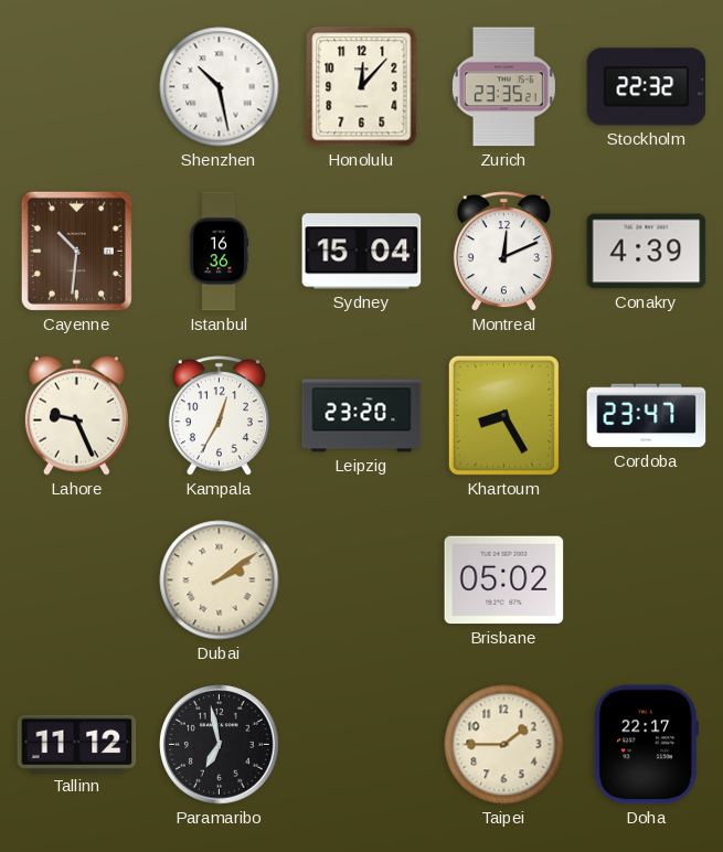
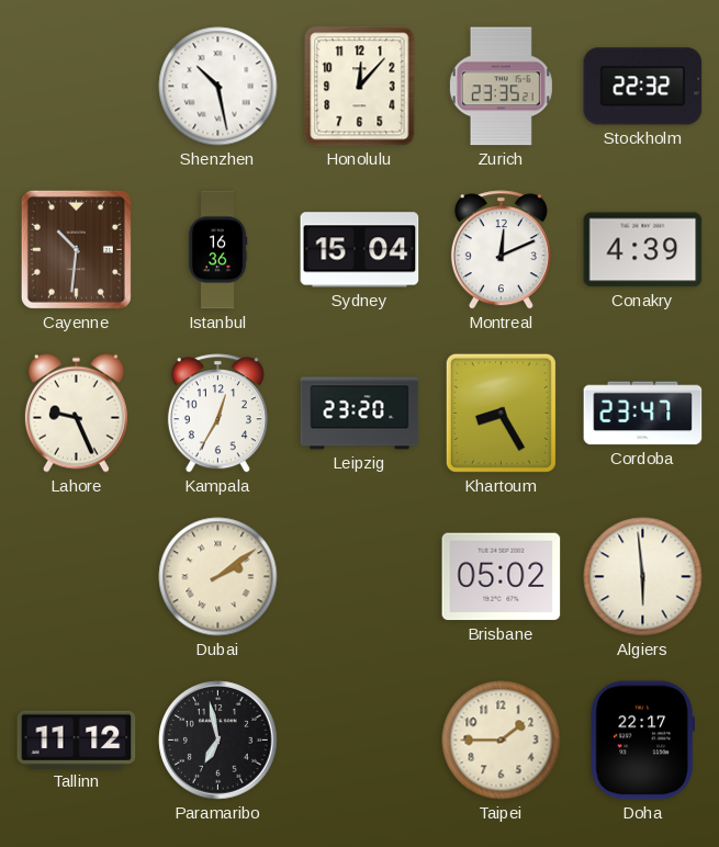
Algiers: none -> 5:59 (643, 577)
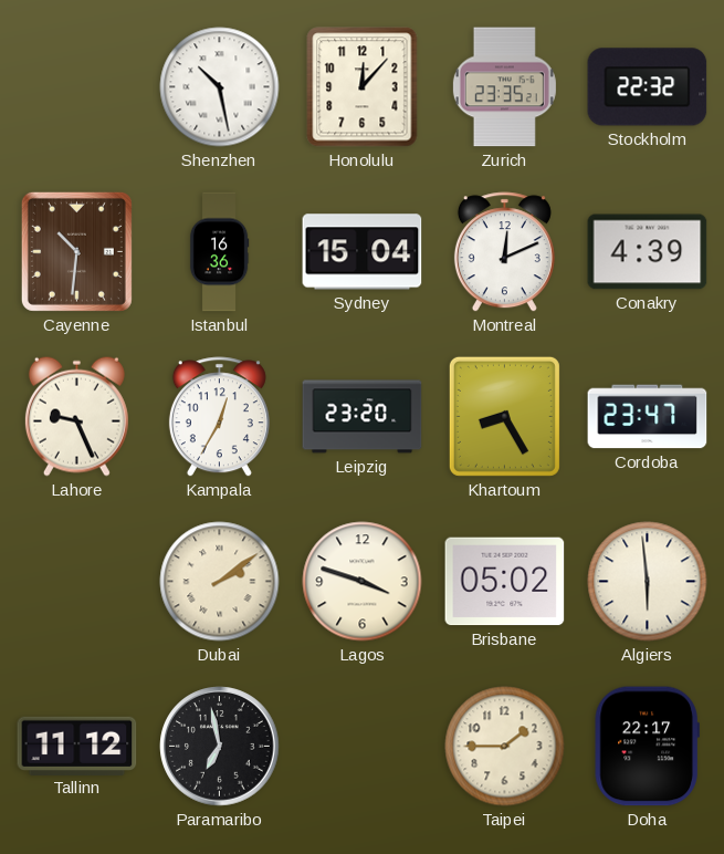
Lagos: none -> 3:48 (363, 582)
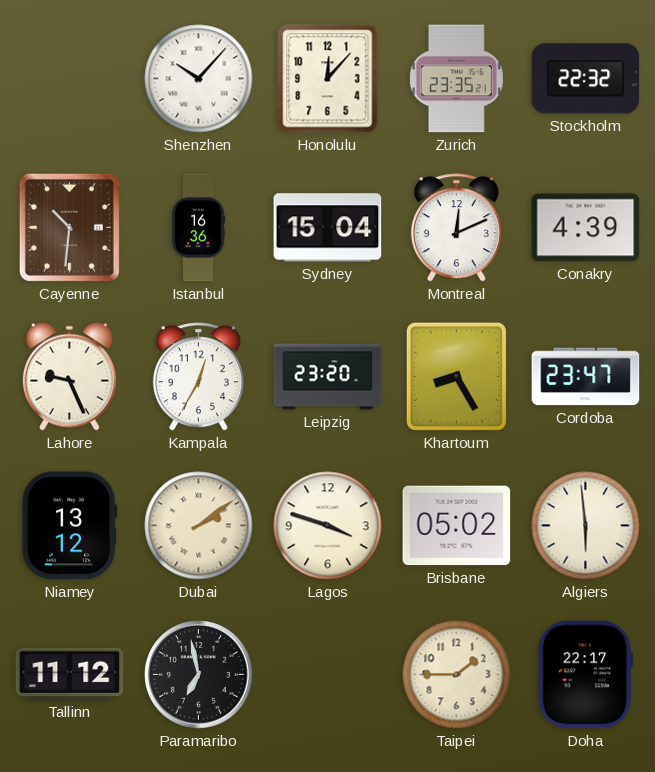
Shenzhen: 10:28 -> 10:07 (199, 79)
Niamey: none -> 13:12 (69, 526)
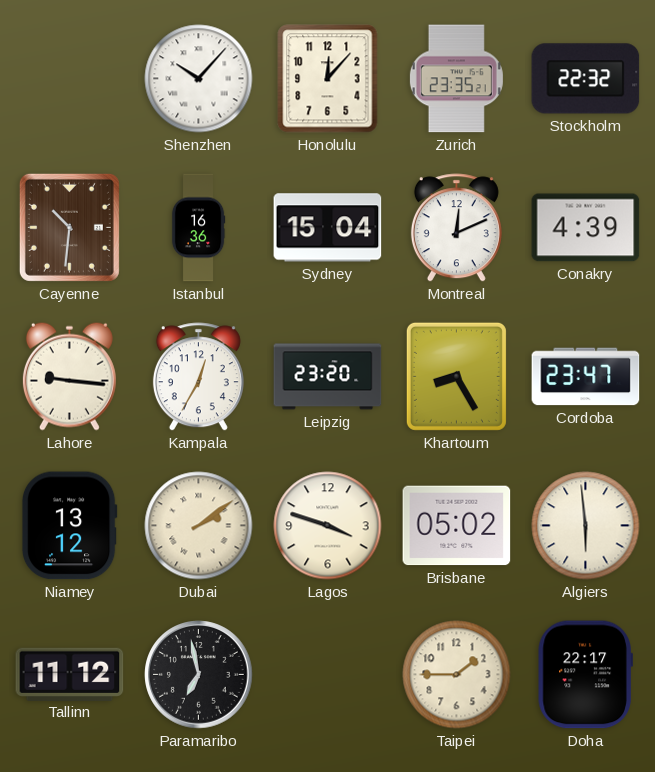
Lahore: 9:26 -> 9:16 (69, 376)
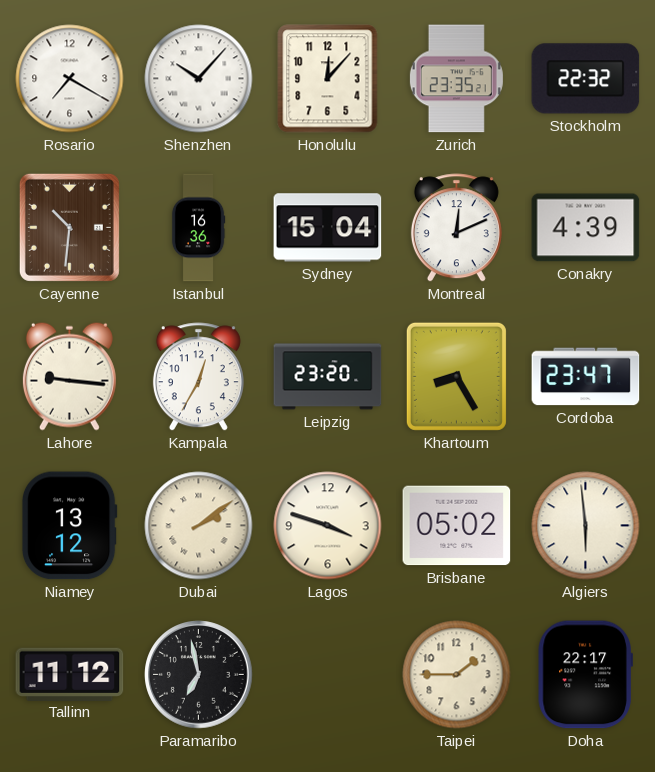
Rosario: none -> 7:20 (70, 79)
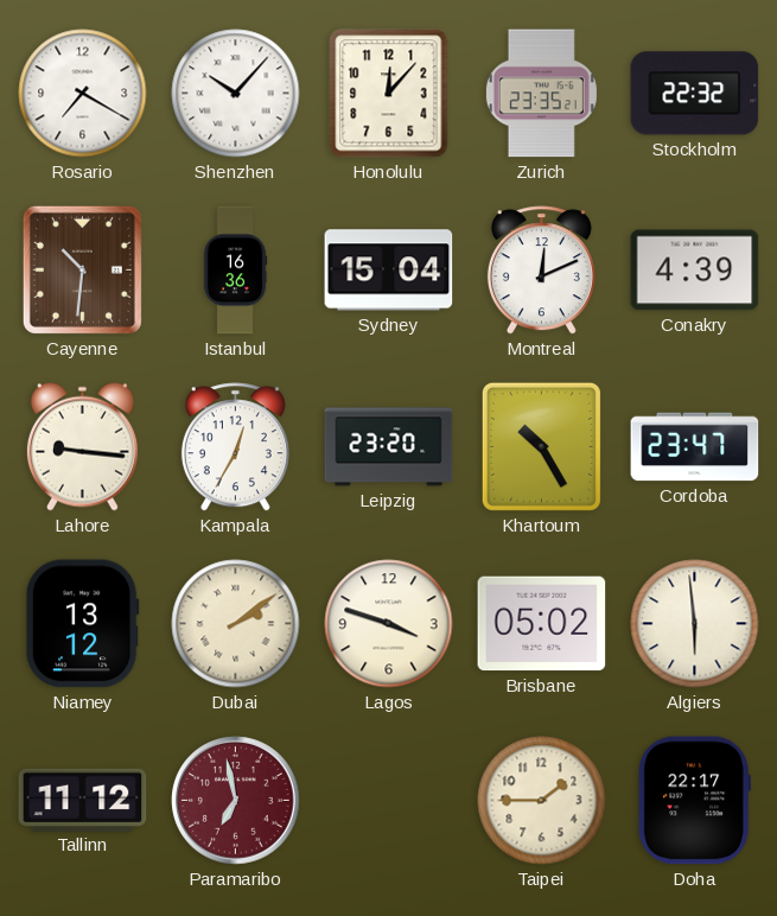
Khartoum: 8:25 -> 10:25 (541, 446)
Paramaribo dial: black -> burgundy (236, 801)
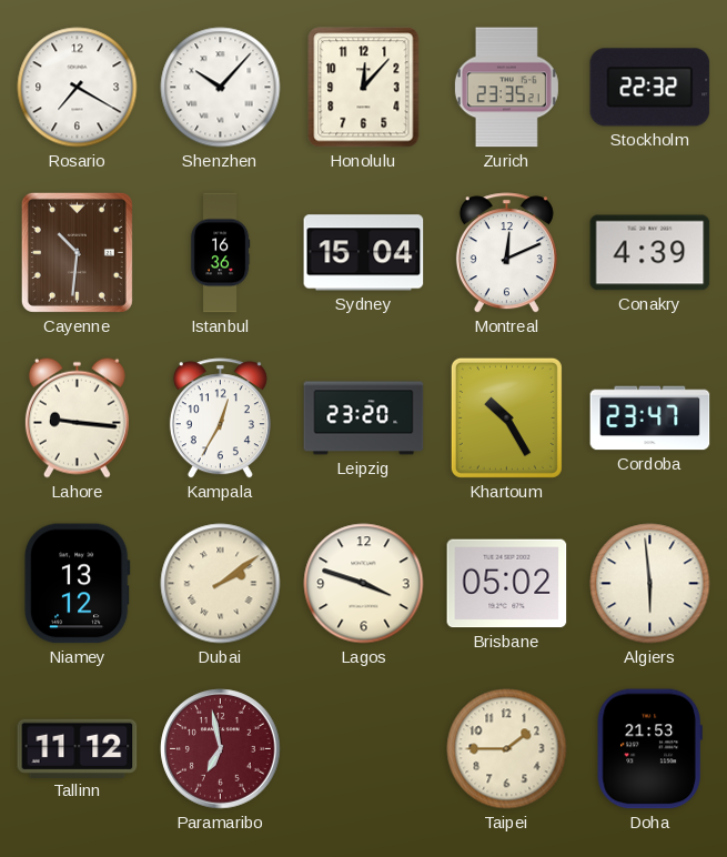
Doha: 22:17 -> 21:53 (649, 749)
